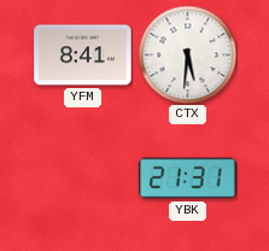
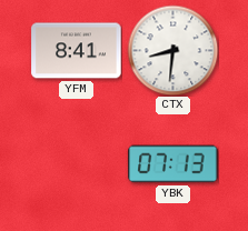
CTX: 5:31 -> 8:31 (172, 50)
YBK: 21:31 -> 07:13 (173, 164)
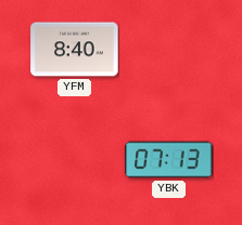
YFM: 8:41 -> 8:40 (75, 50)
CTX: 8:31 -> none (172, 50)
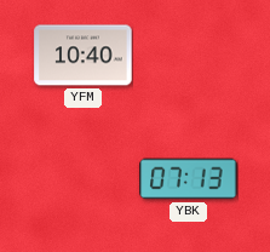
YFM: 8:40 -> 10:40 (84, 56)
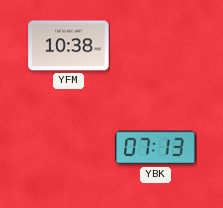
YFM: 10:40 -> 10:38 (69, 46)
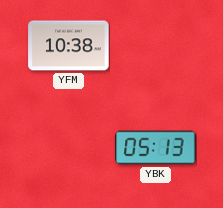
YBK: 07:13 -> 05:13 (156, 148)
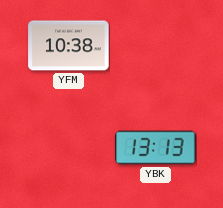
YBK: 05:13 -> 13:13 (156, 148)
